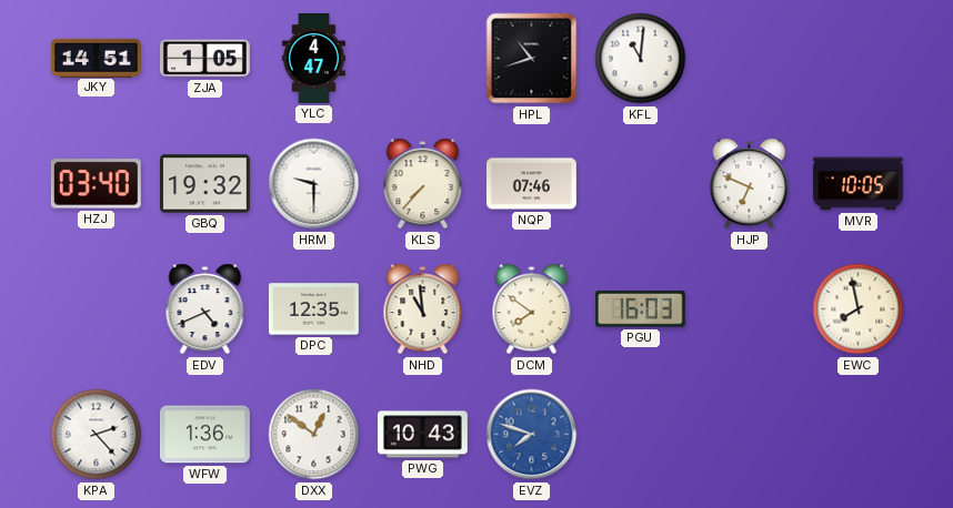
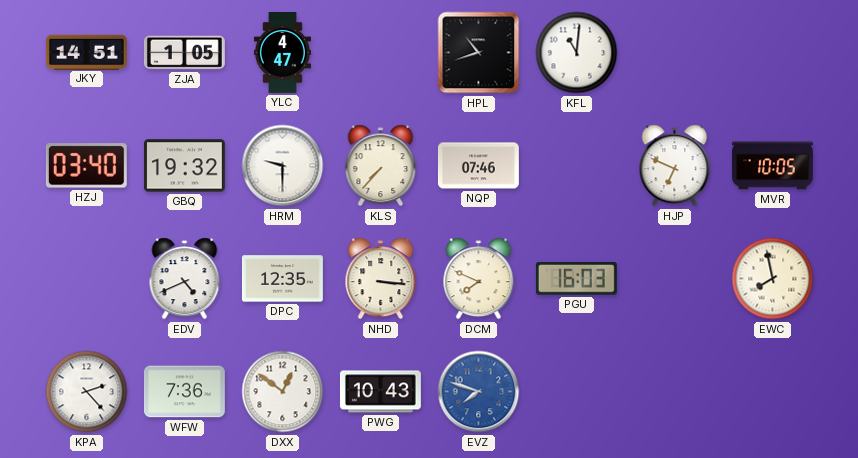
NHD: 10:59 -> 3:16 (381, 279)
DCM: 7:51 -> 7:49 (479, 279)
WFW: 1:36 -> 7:36 (184, 392)
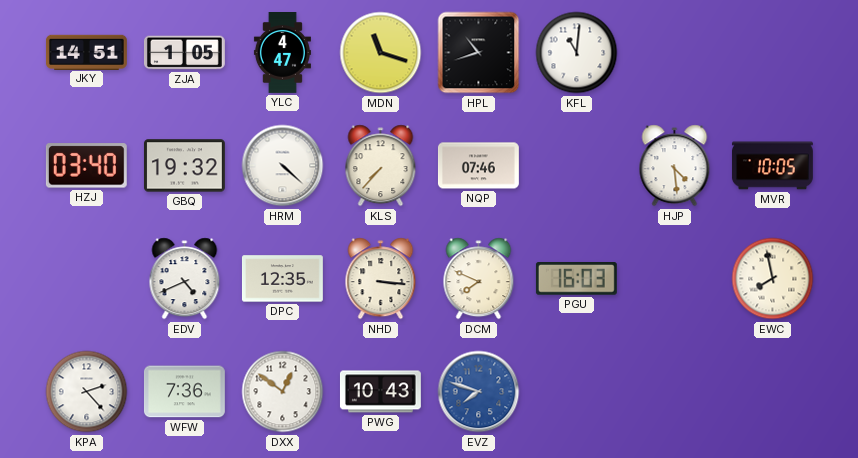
MDN: none -> 11:18 (381, 53)
HRM: 9:30 -> 4:22 (283, 166)
HJP: 6:49 -> 4:29 (675, 166)
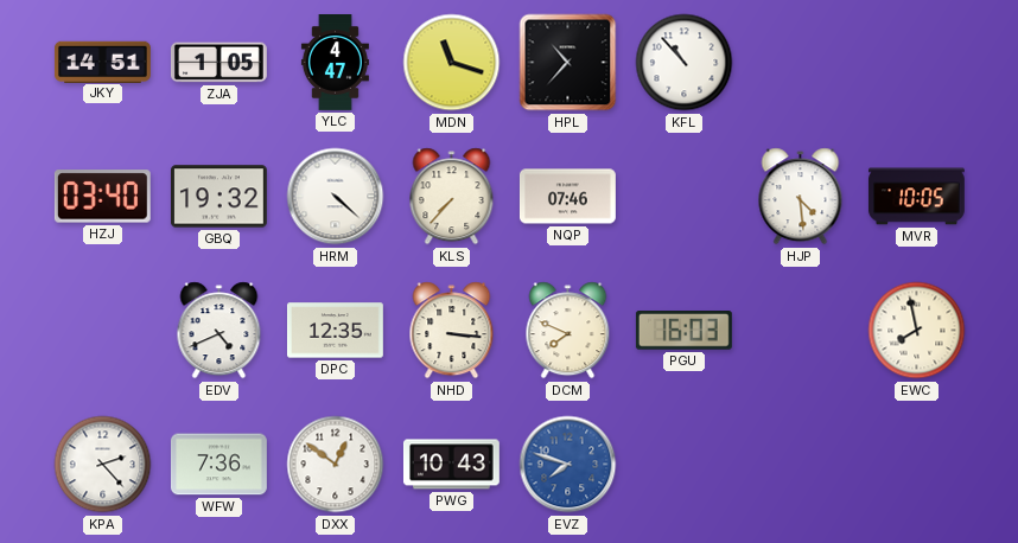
HPL: 10:42 -> 10:37 (568, 63)
KFL: 11:01 -> 10:53 (685, 63)
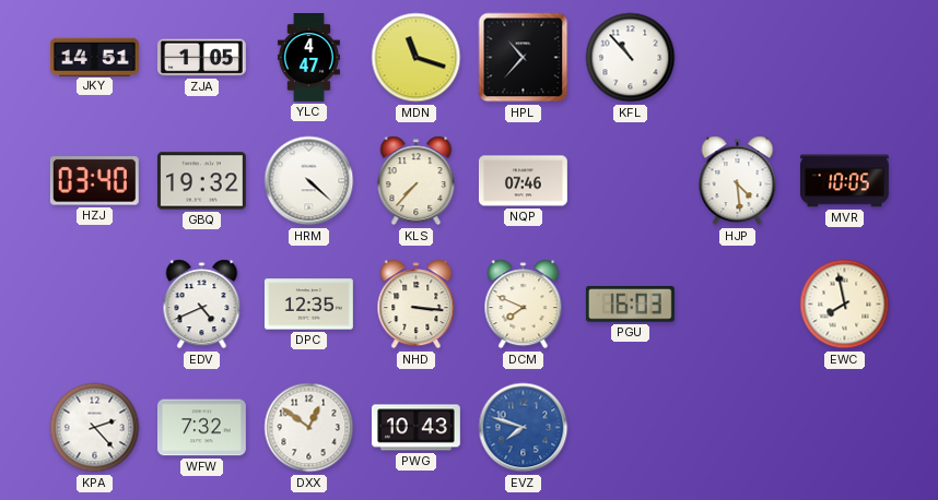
WFW: 7:36 -> 7:32 (201, 428)
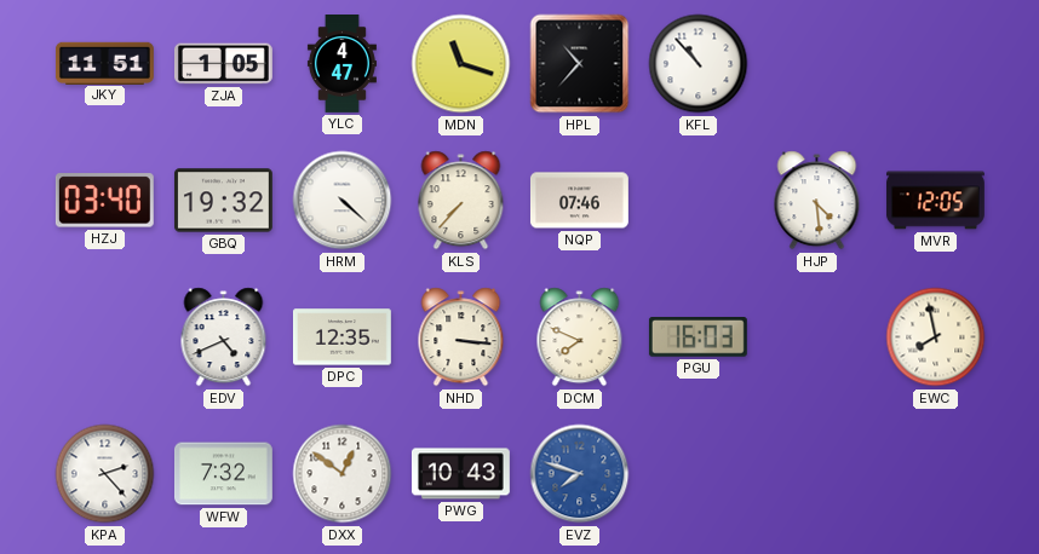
JKY: 14:51 -> 11:51 (104, 63)
MVR: 10:05 -> 12:05 (935, 201)
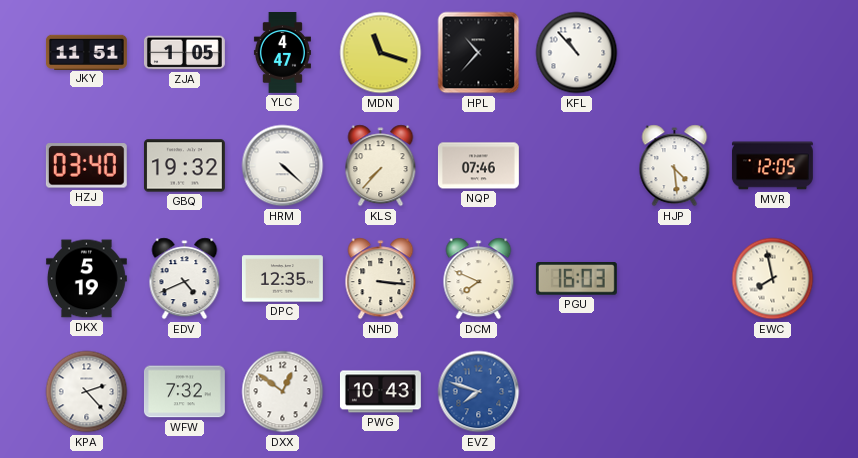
DKX: none -> 5:19 (86, 279)
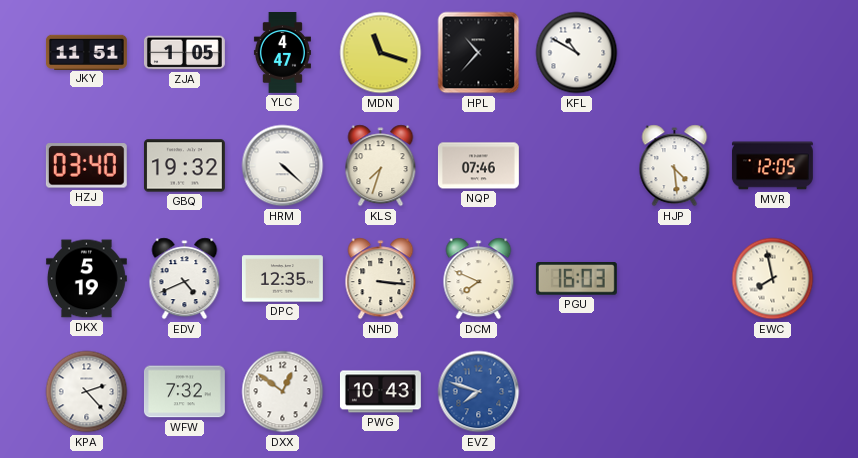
KFL: 10:53 -> 10:50 (577, 53)
KLS: 7:37 -> 7:33 (381, 166)
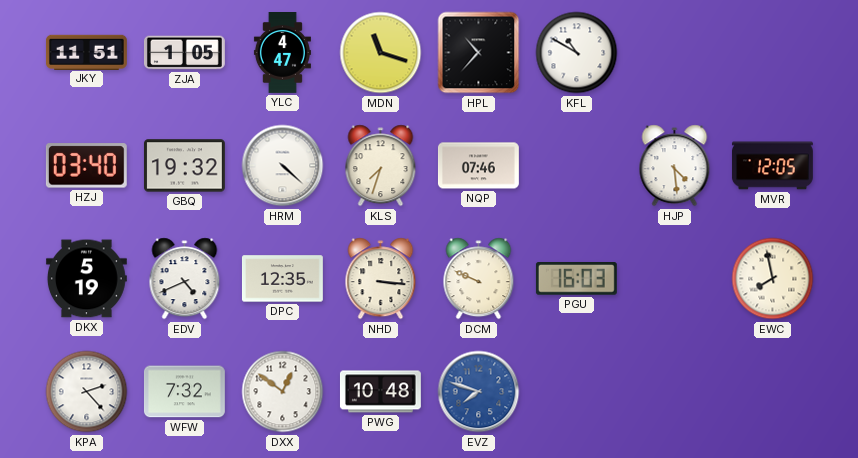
DCM: 7:49 -> 9:49 (479, 279)
PWG: 10:43 -> 10:48 (380, 392)
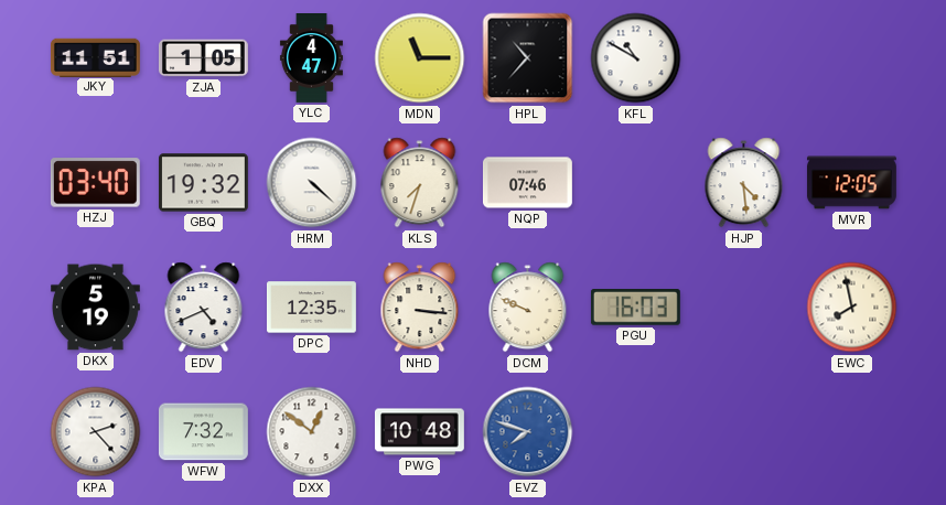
MDN: 11:18 -> 11:15 (420, 58)
